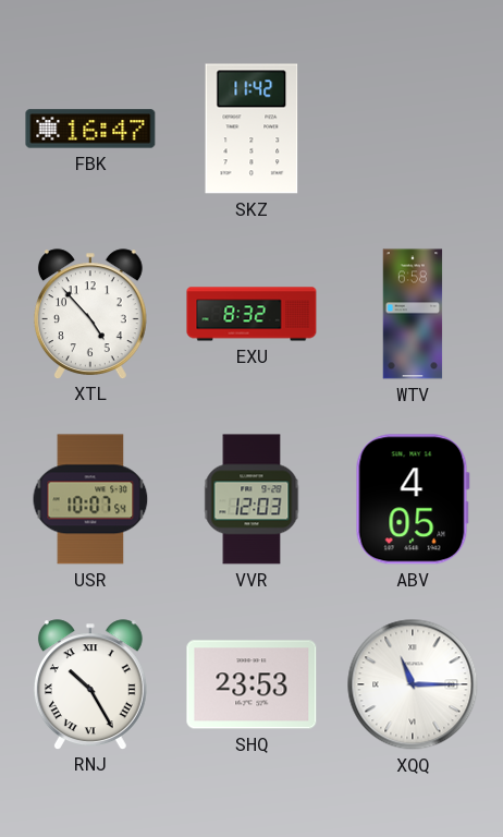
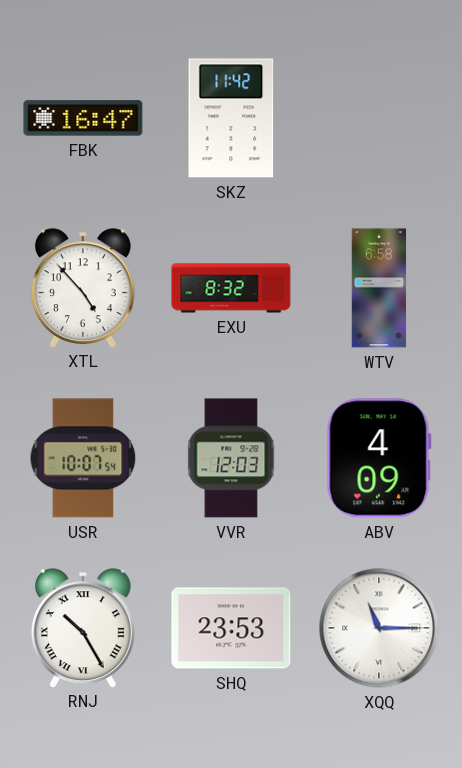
ABV: 4:05 -> 4:09 (379, 458)
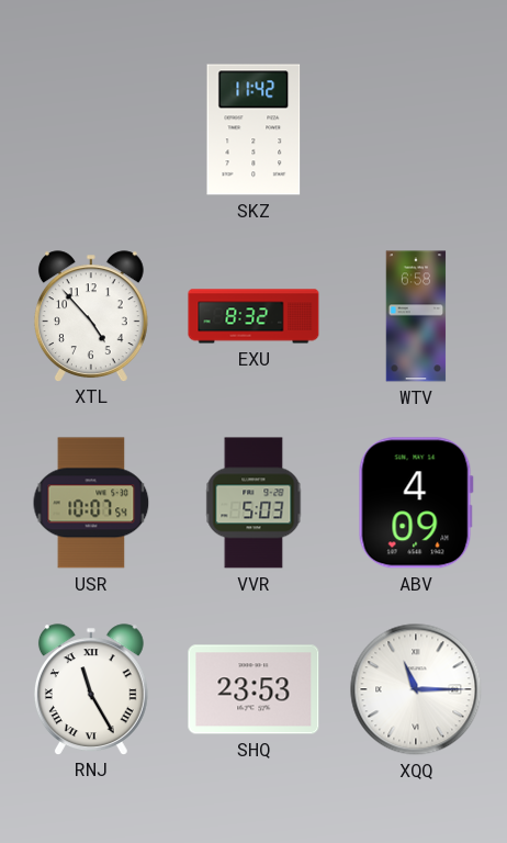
FBK: 16:47 -> none (83, 118)
VVR: 12:03 -> 5:03 (253, 503)
RNJ: 10:25 -> 11:25 (91, 689)
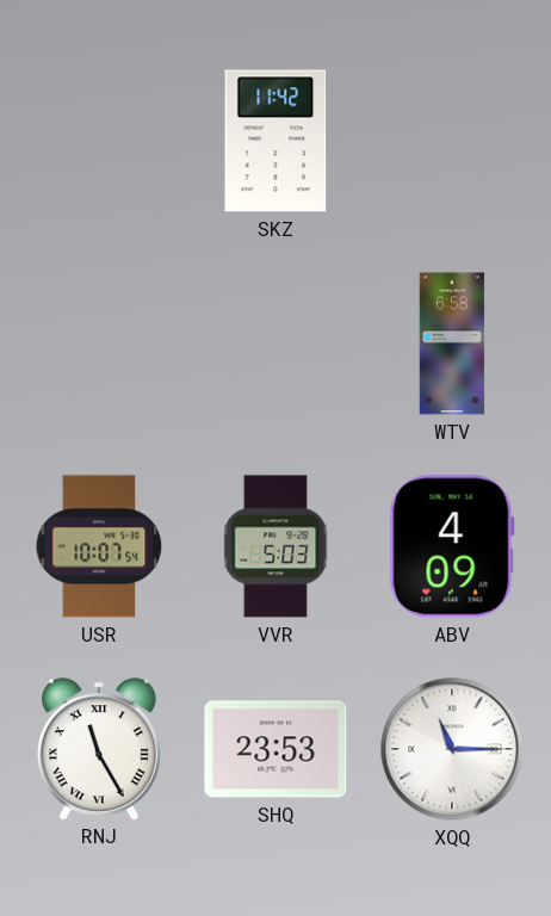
XTL: 4:53 -> none (91, 316)
EXU: 8:32 -> none (253, 316)
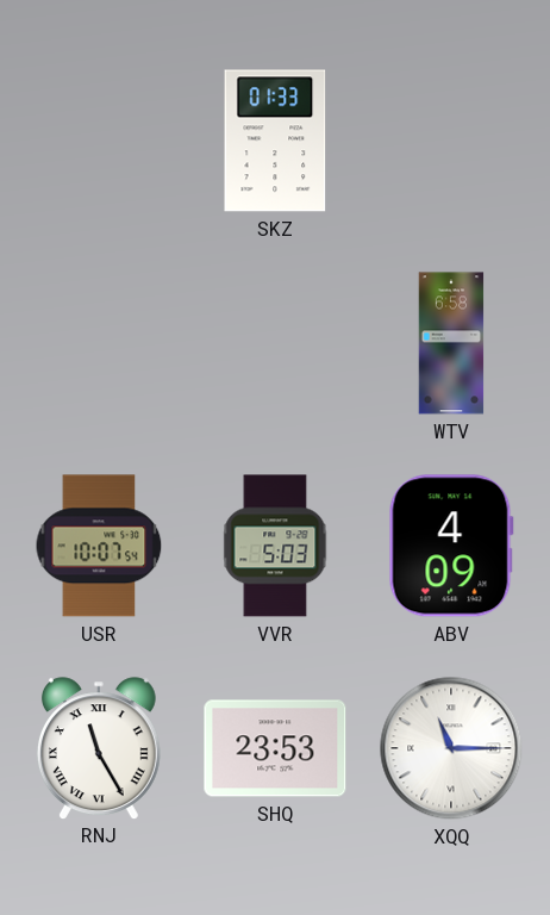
SKZ: 11:42 -> 01:33 (275, 141)
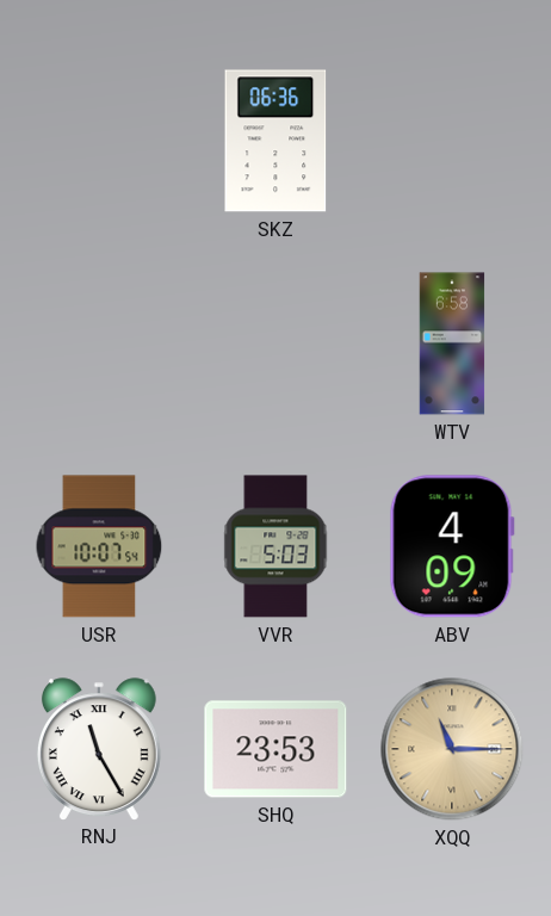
SKZ: 01:33 -> 06:36 (275, 141)
XQQ dial: white -> champagne (452, 749)
